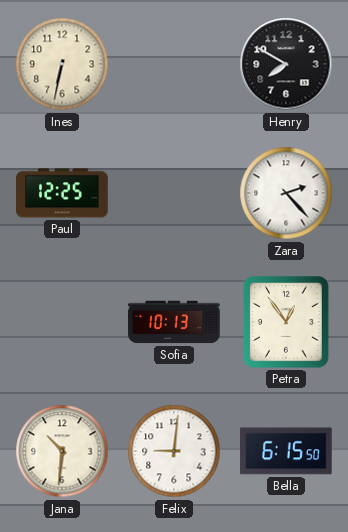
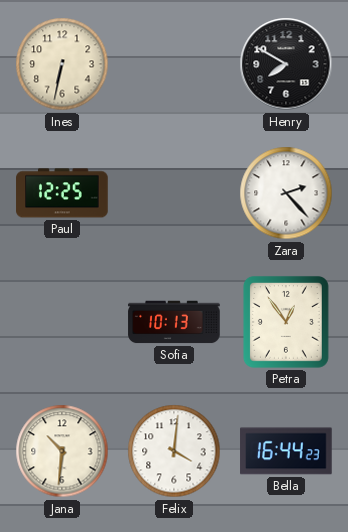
Felix: 9:01 -> 4:01 (174, 451)
Bella: 6:15 -> 16:44 (286, 451)
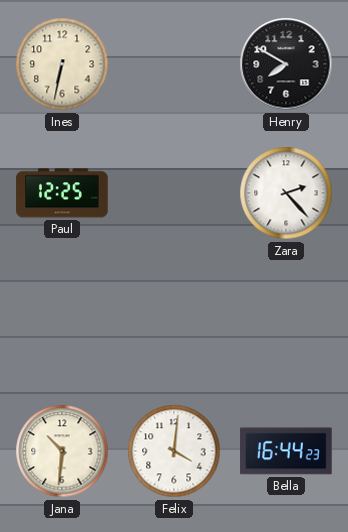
Sofia: 10:13 -> none (174, 322)
Petra: 12:54 -> none (286, 322)
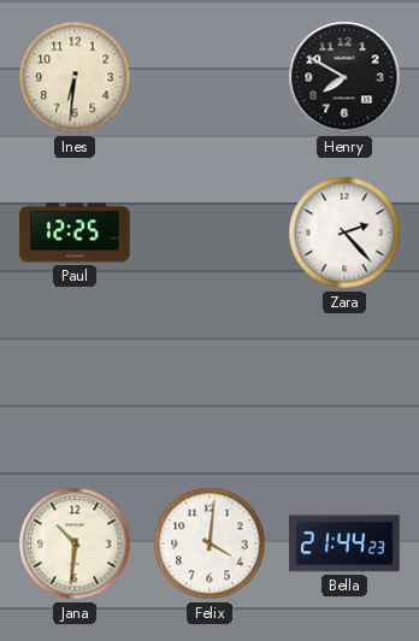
Ines: 6:32 -> 6:31 (75, 77)
Bella: 16:44 -> 21:44 (344, 543)
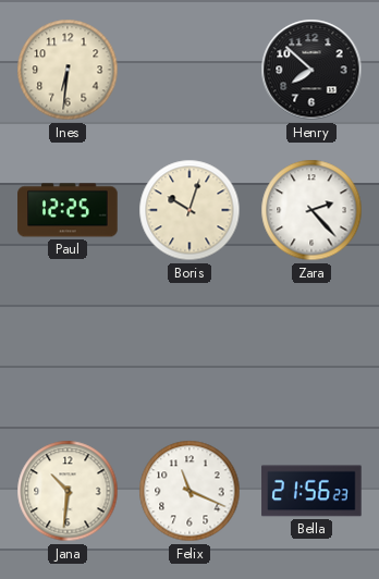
Henry: 7:50 -> 7:52 (311, 70)
Boris: none -> 10:03 (189, 210)
Felix: 4:01 -> 11:19 (189, 491)
Bella: 21:44 -> 21:56 (311, 491)
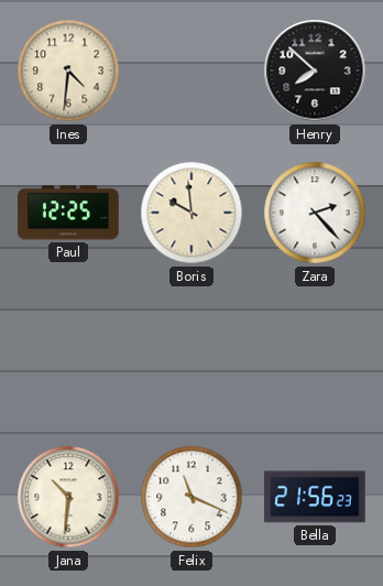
Ines: 6:31 -> 4:31 (68, 70)
Boris: 10:03 -> 9:59 (191, 213)
